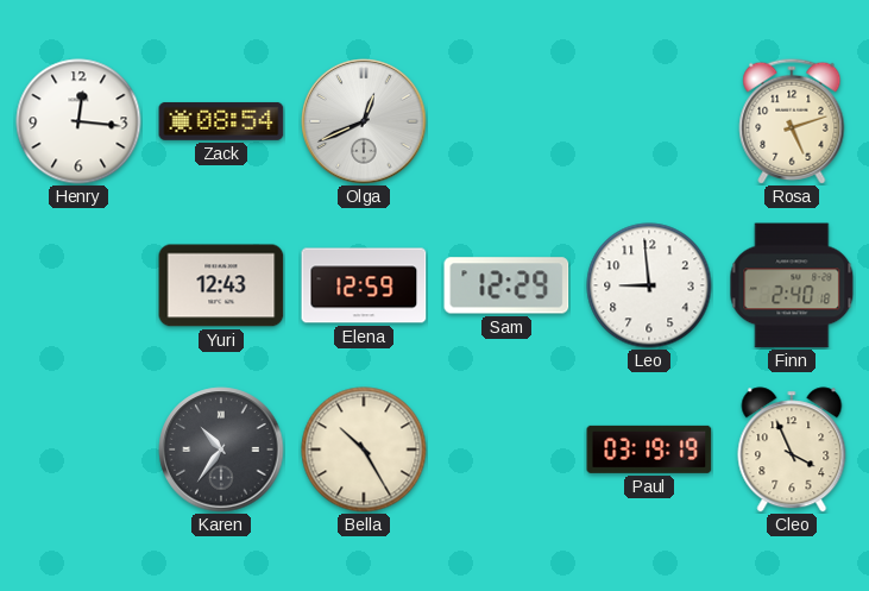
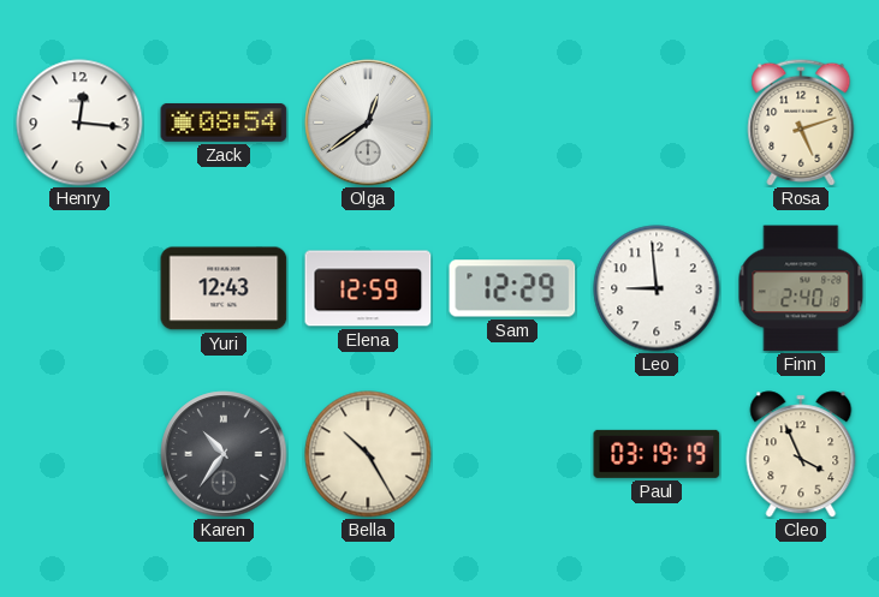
Olga: 12:41 -> 12:39 (368, 123)
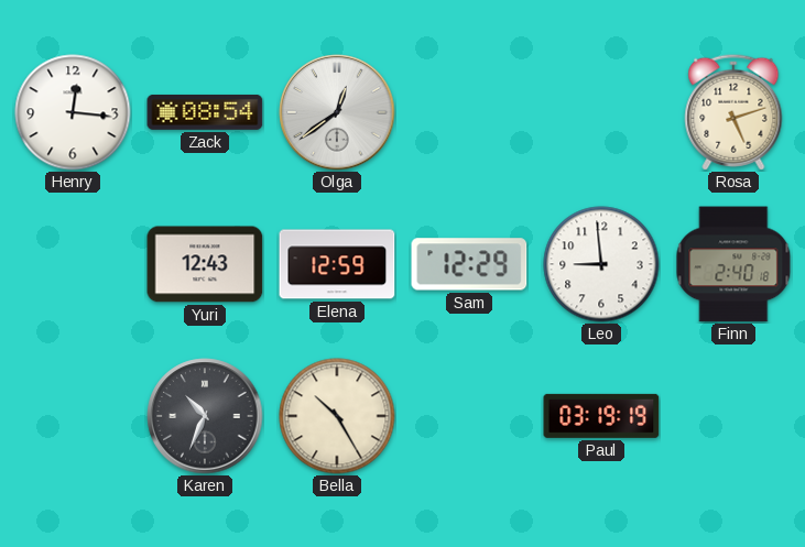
Karen: 10:36 -> 10:34 (205, 416)
Cleo: 3:56 -> none (801, 454)
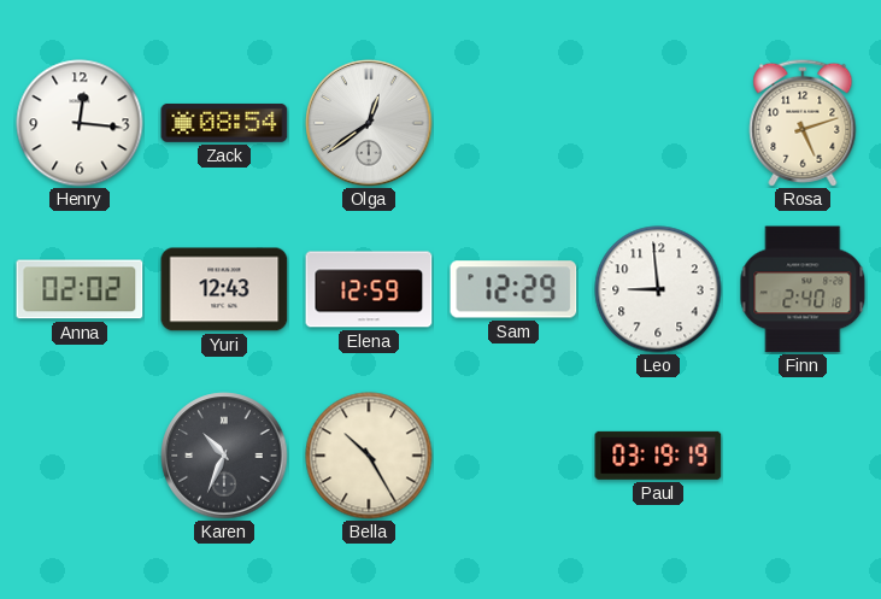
Anna: none -> 02:02 (80, 289)
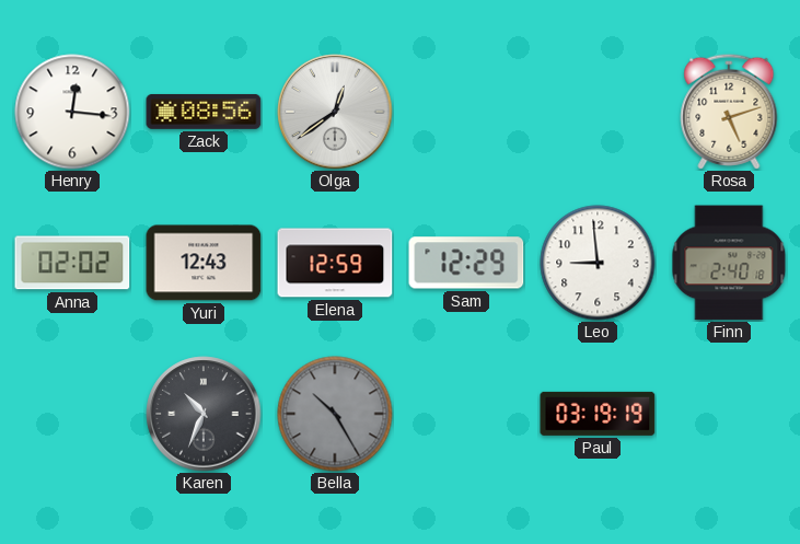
Zack: 08:54 -> 08:56 (204, 112)
Bella dial: cream -> grey (335, 414)
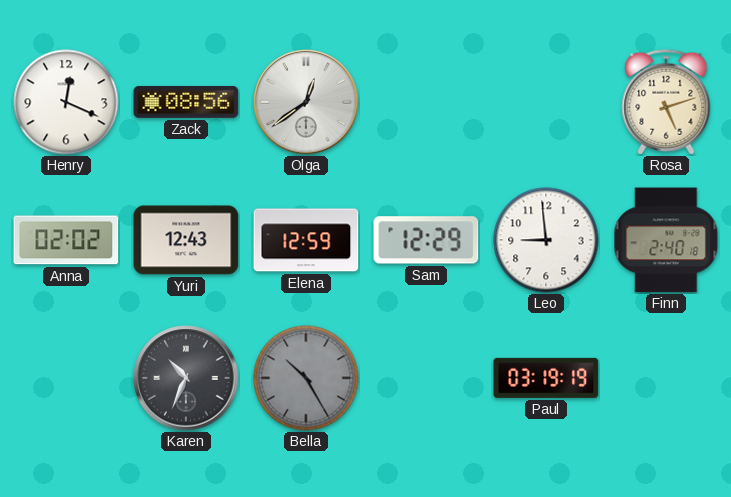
Henry: 12:16 -> 12:19 (66, 102)
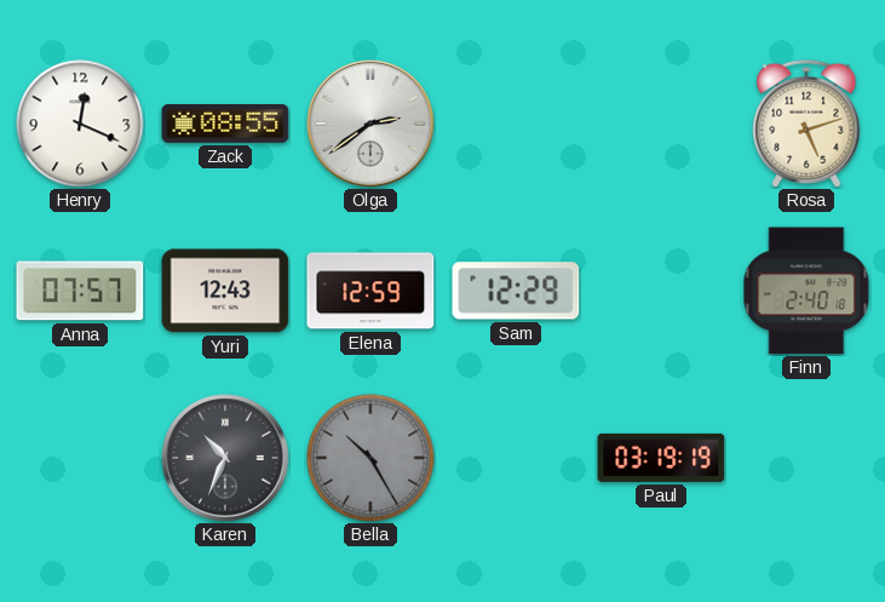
Zack: 08:56 -> 08:55 (225, 124)
Olga: 12:39 -> 2:39 (370, 124)
Anna: 02:02 -> 07:57 (80, 291)
Leo: 8:59 -> none (546, 240)
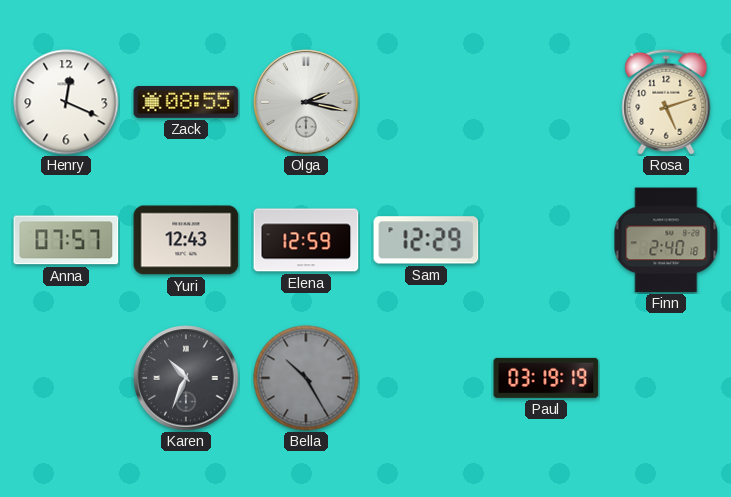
Olga: 2:39 -> 2:17 (306, 102)
